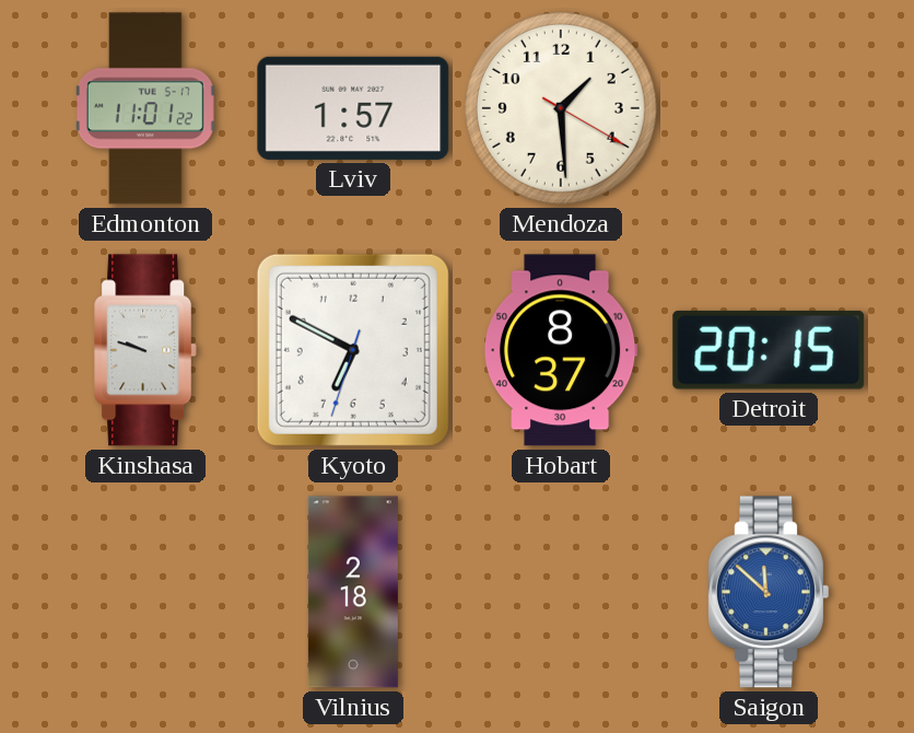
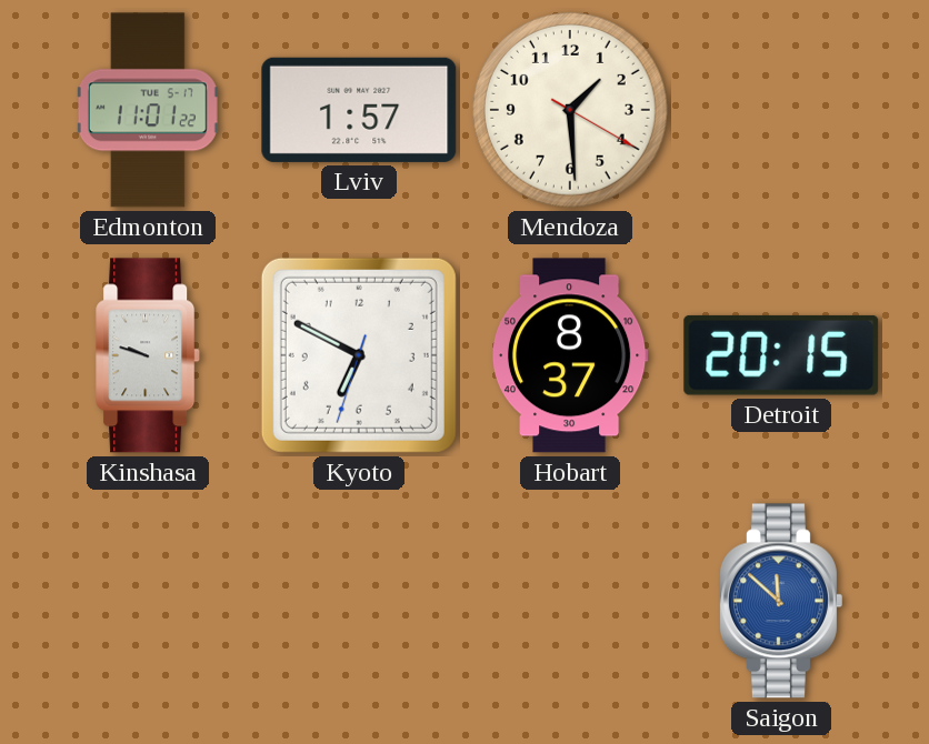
Vilnius: 2:18 -> none (353, 592)
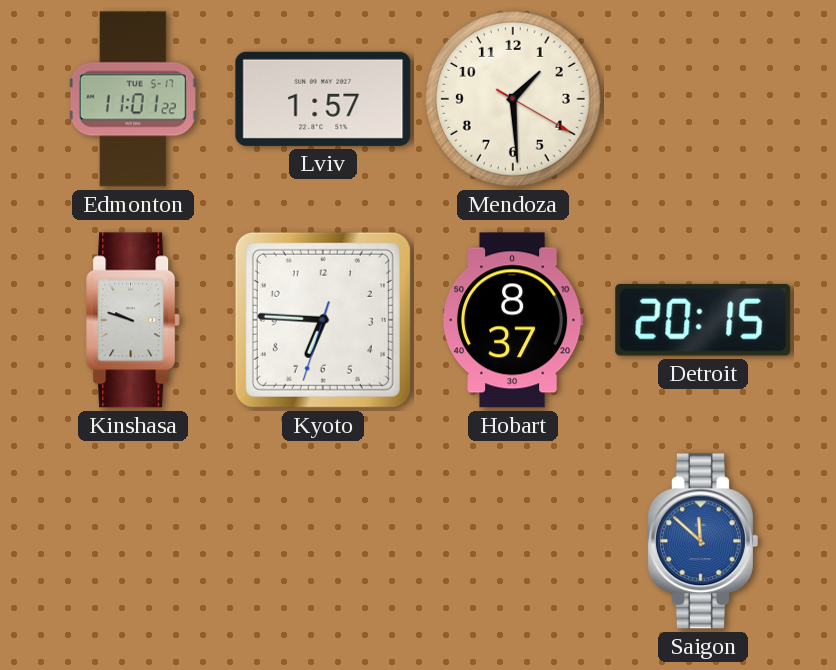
Kyoto: 6:49 -> 6:45 (323, 320)
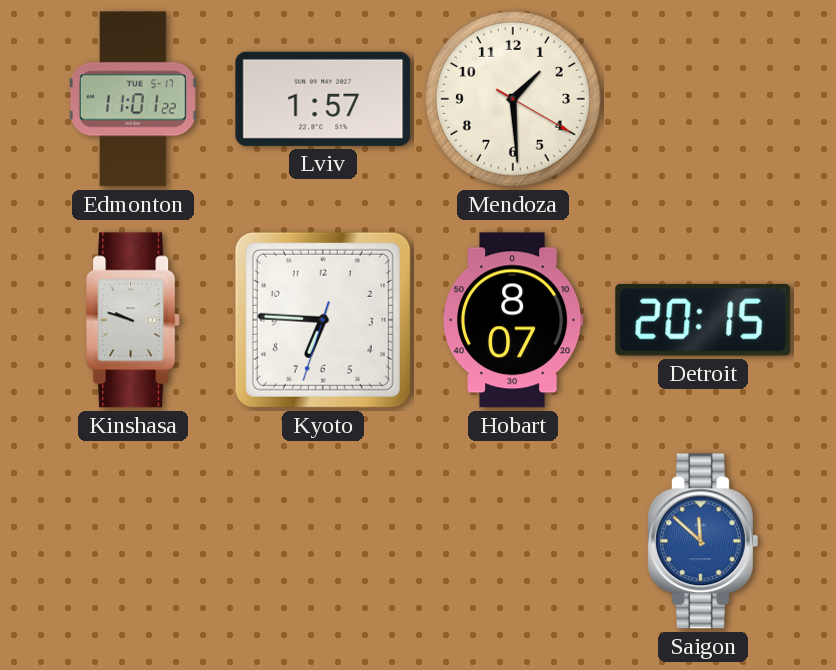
Hobart: 8:37 -> 8:07 (513, 320)
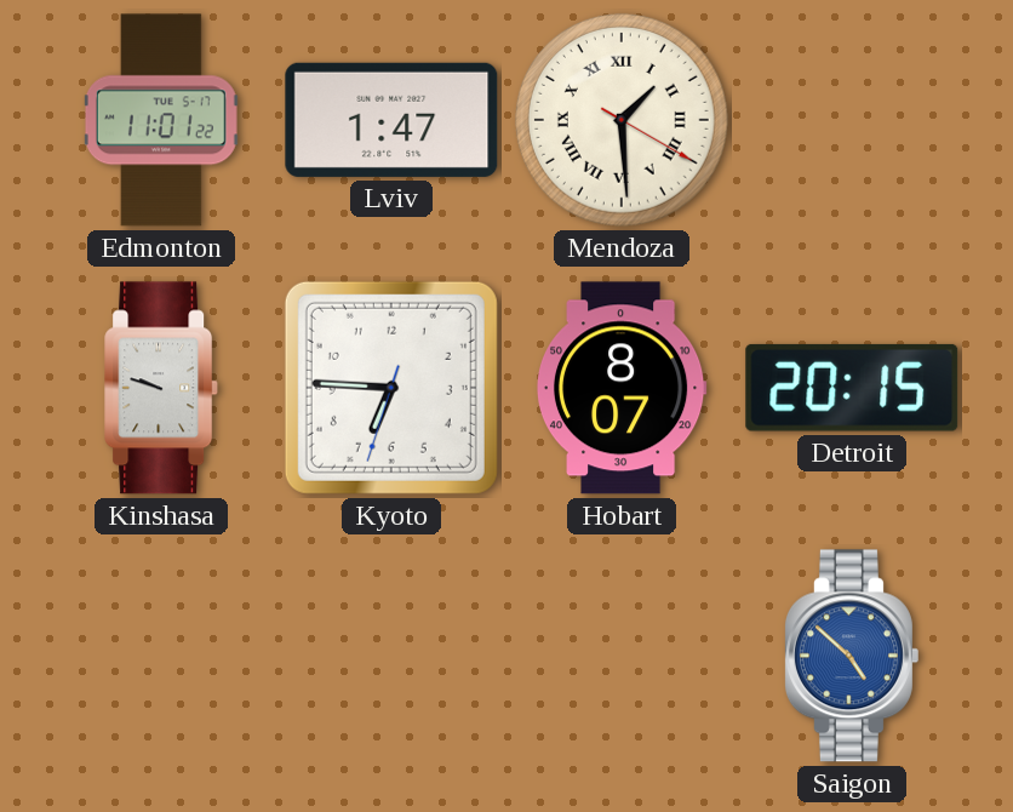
Lviv: 1:57 -> 1:47 (391, 120)
Mendoza numerals: Arabic -> Roman (622, 120)
Saigon: 11:52 -> 4:52 (851, 656)
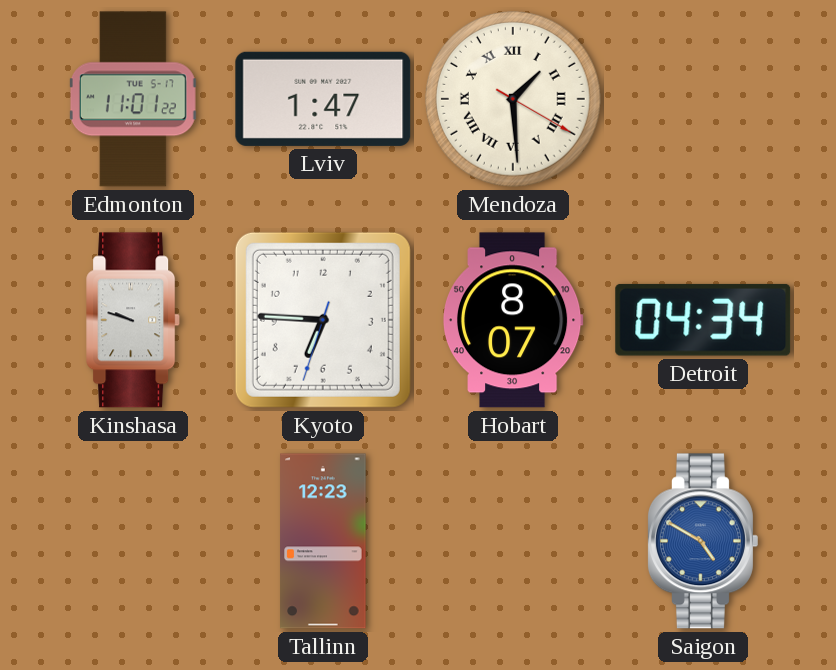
Detroit: 20:15 -> 04:34 (703, 320)
Tallinn: none -> 12:23 (323, 541)
Saigon: 4:52 -> 4:50 (702, 541)
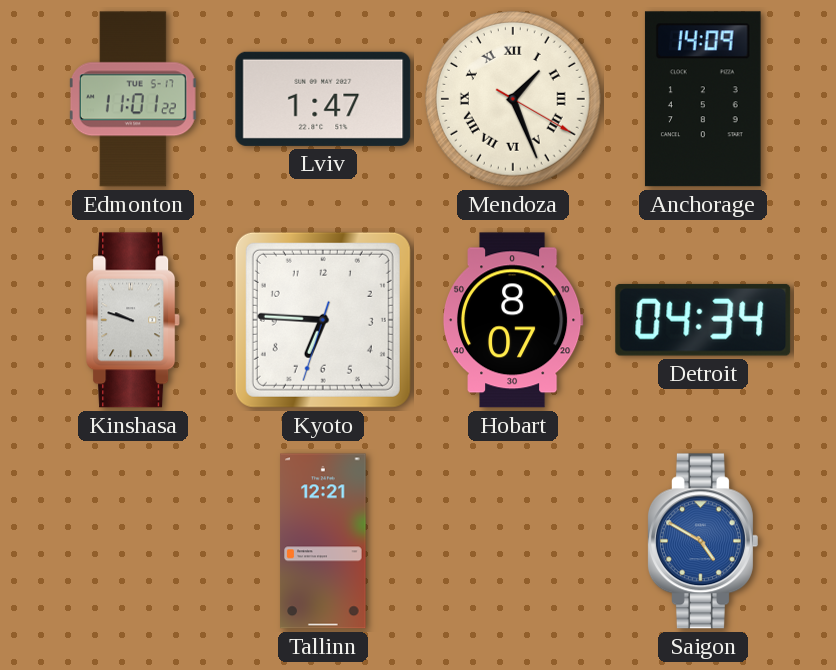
Mendoza: 1:29 -> 1:26 (513, 99)
Anchorage: none -> 14:09 (703, 99)
Tallinn: 12:23 -> 12:21 (323, 541)
